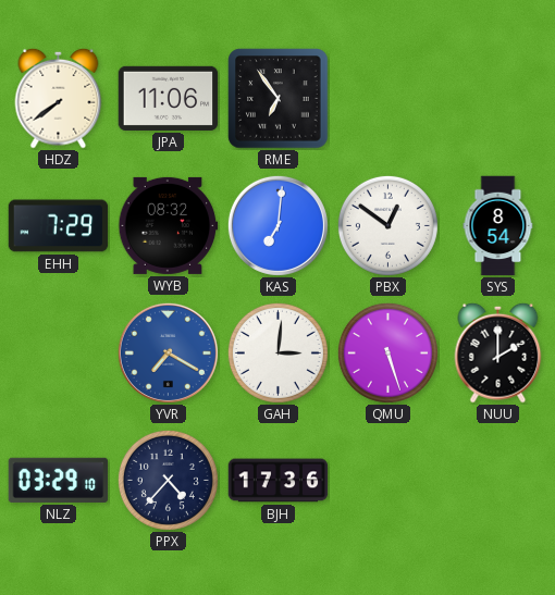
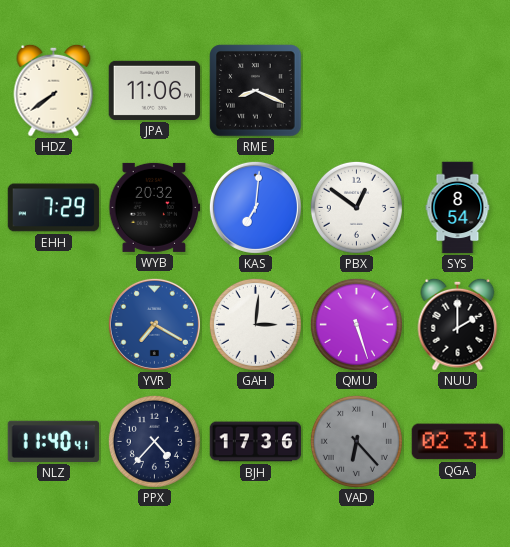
RME: 6:54 -> 8:19 (256, 91)
WYB: 08:32 -> 20:32 (155, 207)
NLZ: 03:29 -> 11:40 (54, 441)
VAD: none -> 6:23 (356, 441)
QGA: none -> 02:31 (458, 442)
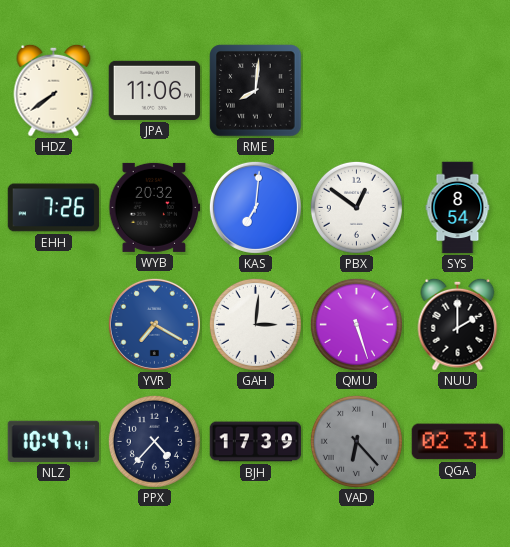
RME: 8:19 -> 8:01 (256, 91)
EHH: 7:29 -> 7:26 (54, 208)
NLZ: 11:40 -> 10:47 (54, 441)
BJH: 17:36 -> 17:39 (256, 442)
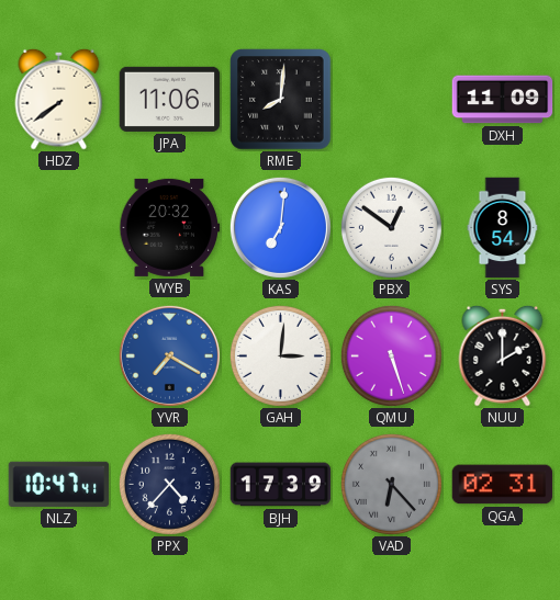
DXH: none -> 11:09 (503, 100)
EHH: 7:26 -> none (54, 208)
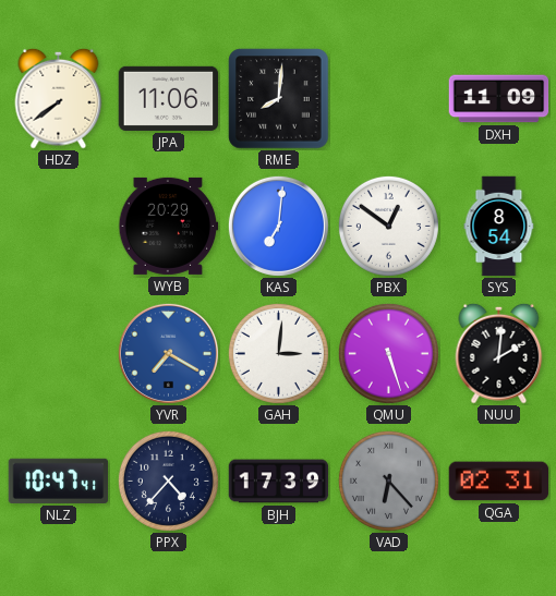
WYB: 20:32 -> 20:29 (169, 226)
NUU: 2:00 -> 2:01 (499, 353)
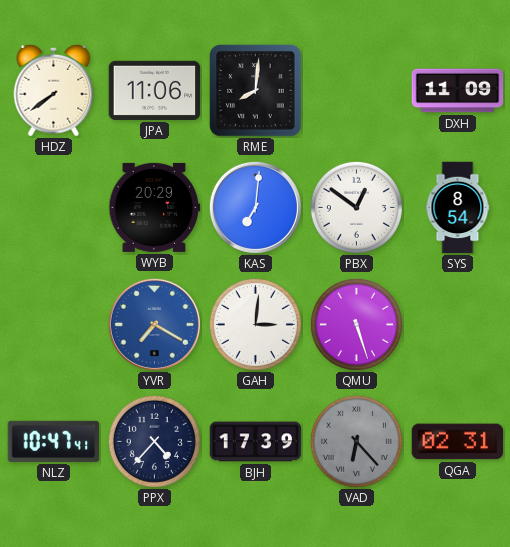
NUU: 2:01 -> none (499, 353)
